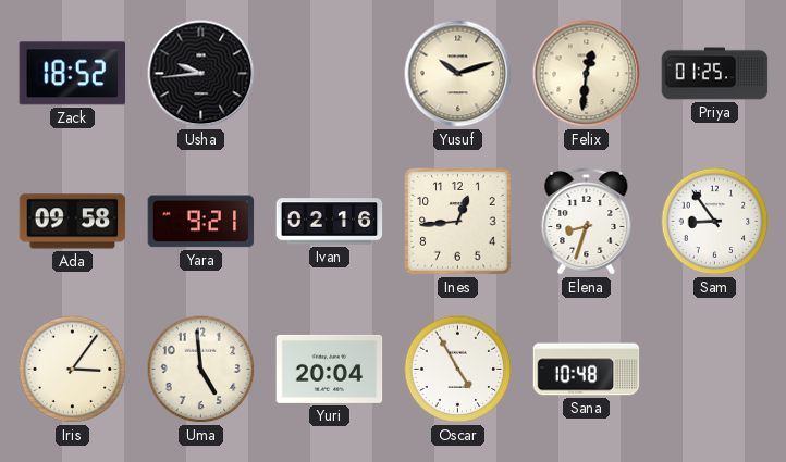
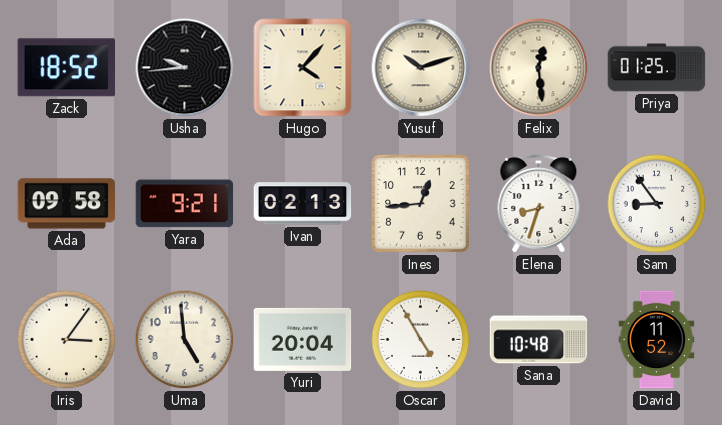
Hugo: none -> 4:07 (303, 68)
Felix: 12:31 -> 12:29 (539, 68)
Ivan: 02:16 -> 02:13 (303, 204)
David: none -> 11:52 (657, 340)
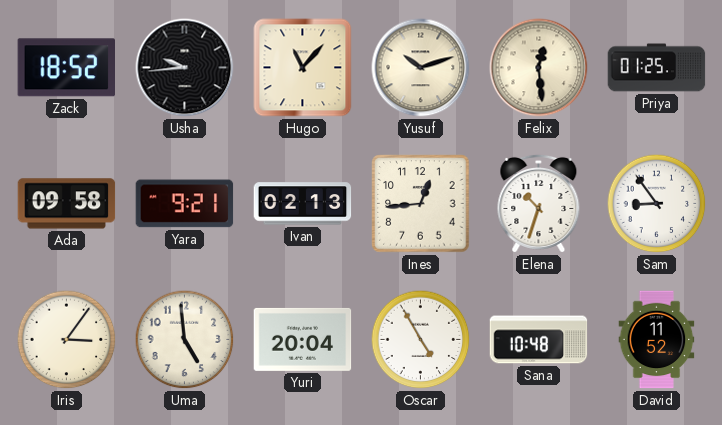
Hugo: 4:07 -> 11:07 (303, 68)
Elena: 8:33 -> 10:33 (539, 203)
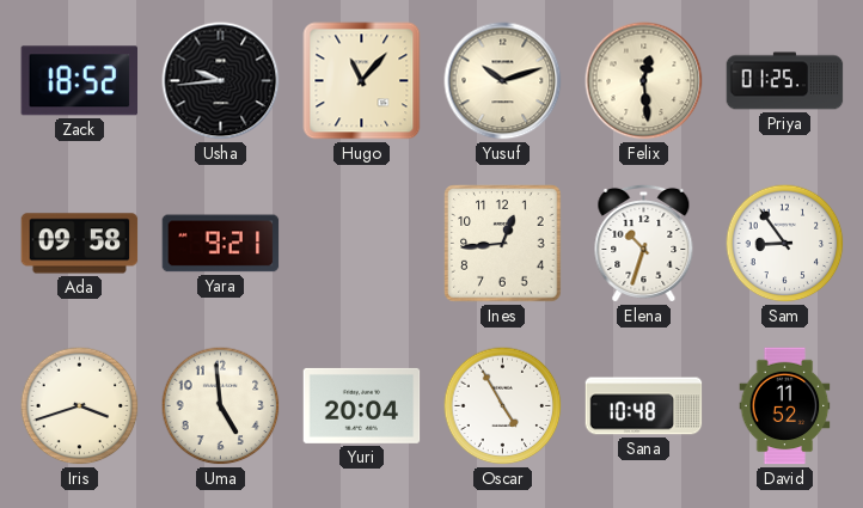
Ivan: 02:13 -> none (303, 204)
Iris: 3:06 -> 3:42 (80, 406)
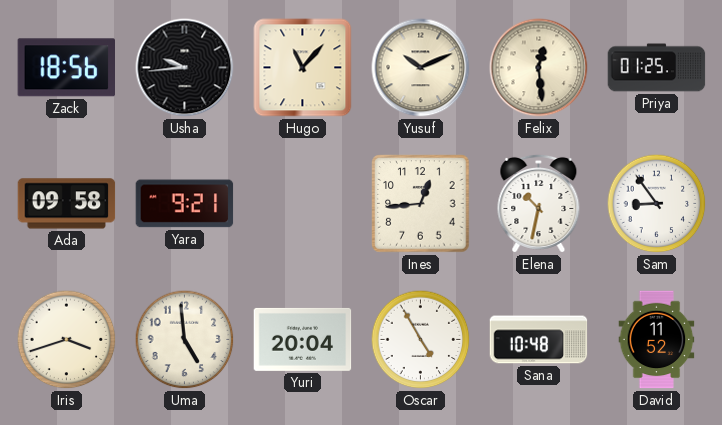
Zack: 18:52 -> 18:56 (66, 68)
Yusuf: 10:12 -> 10:11 (421, 68)
Elena: 10:33 -> 10:32 (539, 203)
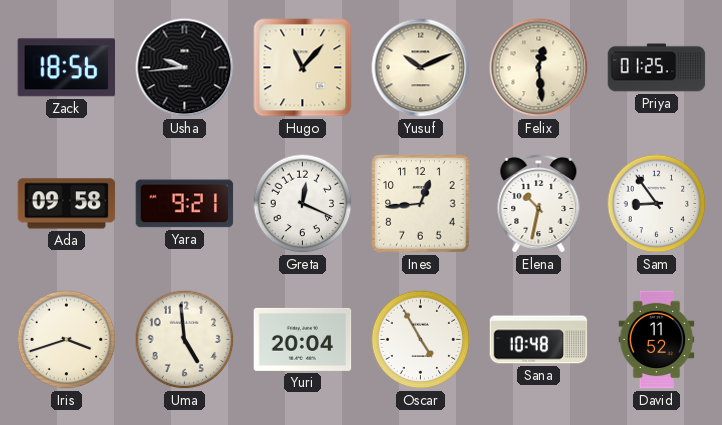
Greta: none -> 12:19 (303, 204)
